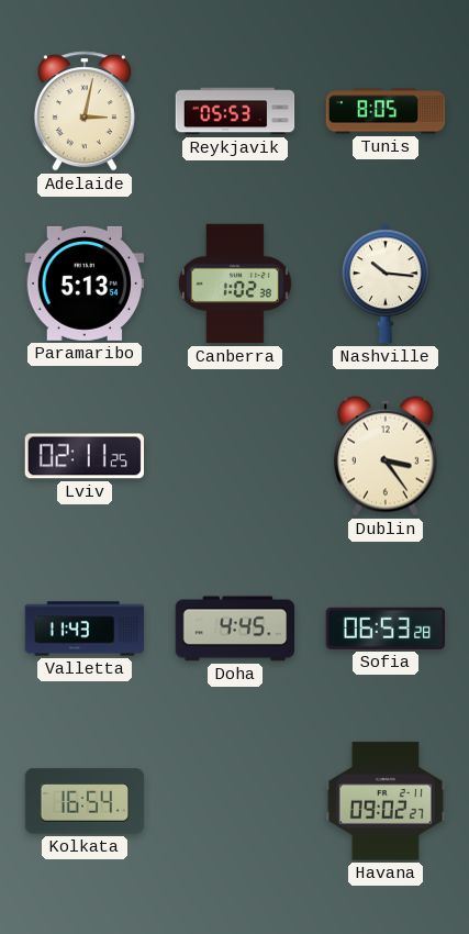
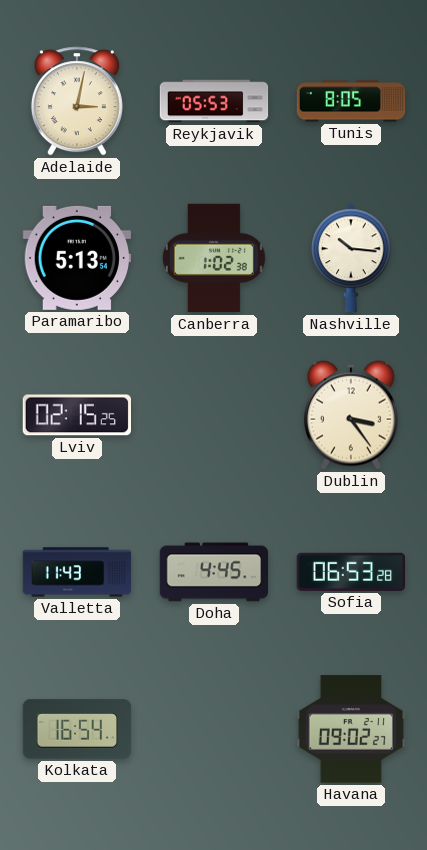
Lviv: 02:11 -> 02:15 (76, 415)
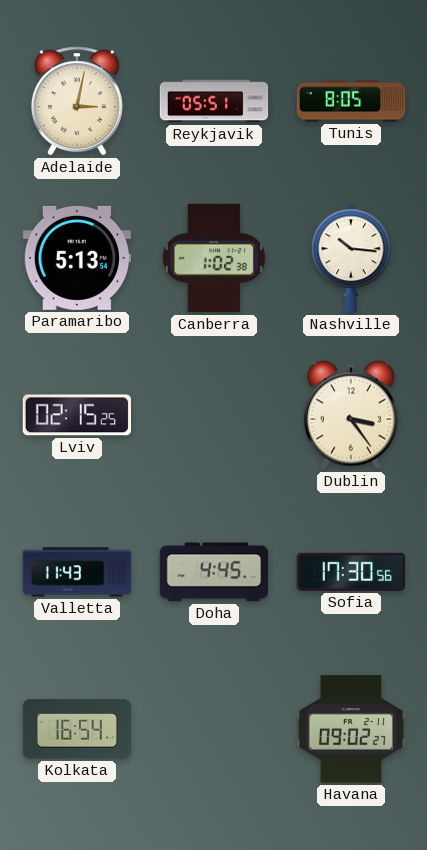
Reykjavik: 05:53 -> 05:51 (214, 101)
Sofia: 06:53 -> 17:30 (350, 572)
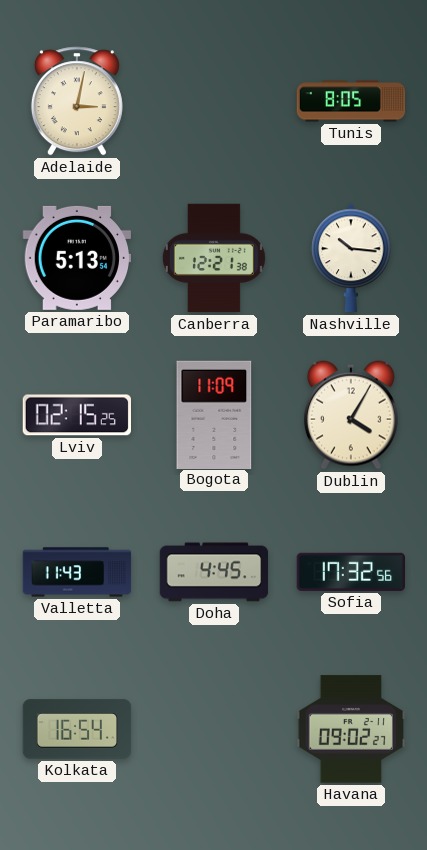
Reykjavik: 05:51 -> none (214, 101)
Canberra: 1:02 -> 12:21 (214, 258)
Bogota: none -> 11:09 (214, 414)
Dublin: 3:24 -> 4:05 (351, 415)
Sofia: 17:30 -> 17:32 (350, 572)
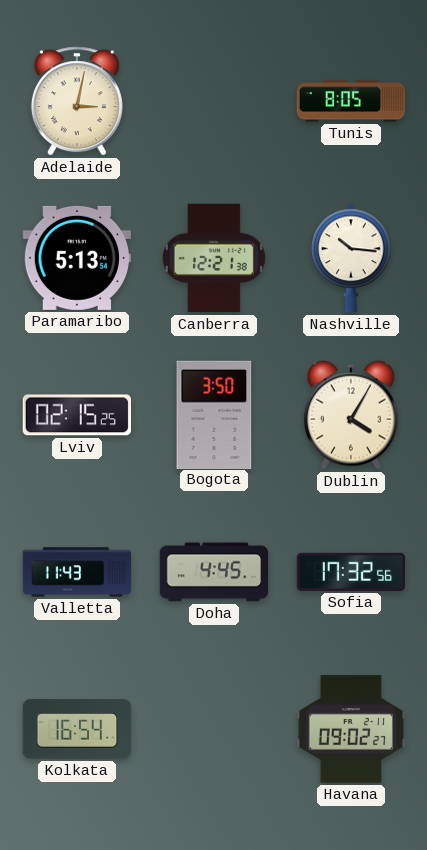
Bogota: 11:09 -> 3:50 (214, 414)
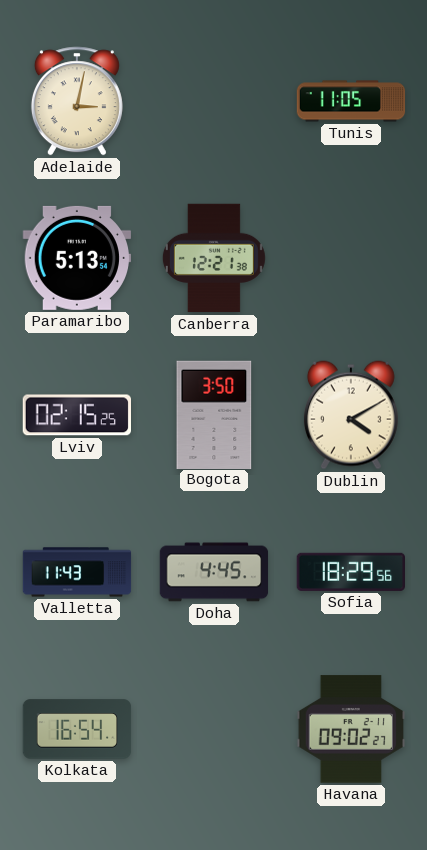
Tunis: 8:05 -> 11:05 (351, 101)
Nashville: 10:16 -> none (351, 258)
Dublin: 4:05 -> 4:10 (351, 415)
Sofia: 17:32 -> 18:29 (350, 572)
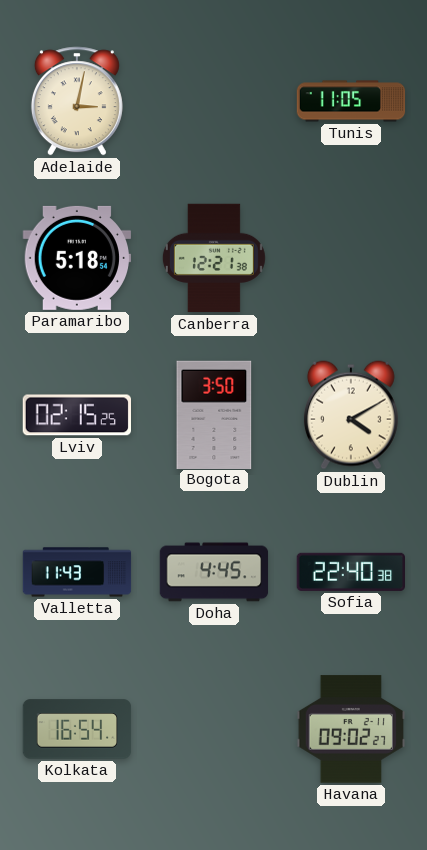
Paramaribo: 5:13 -> 5:18 (76, 258)
Sofia: 18:29 -> 22:40 (350, 572)
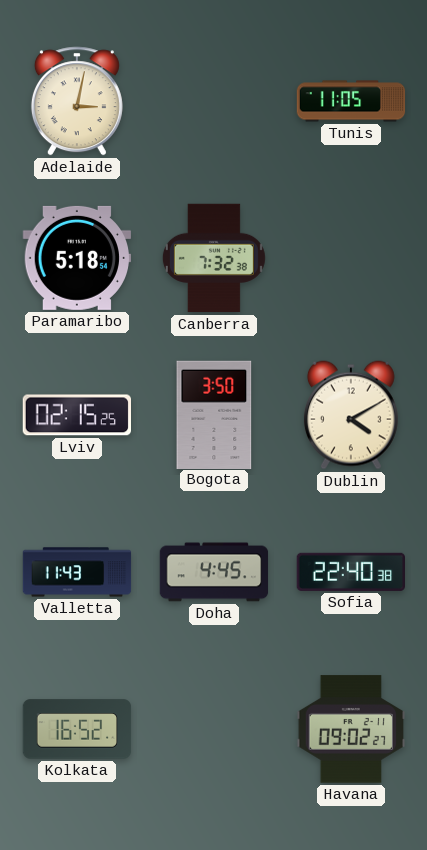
Canberra: 12:21 -> 7:32 (214, 258)
Kolkata: 16:54 -> 16:52 (77, 729)
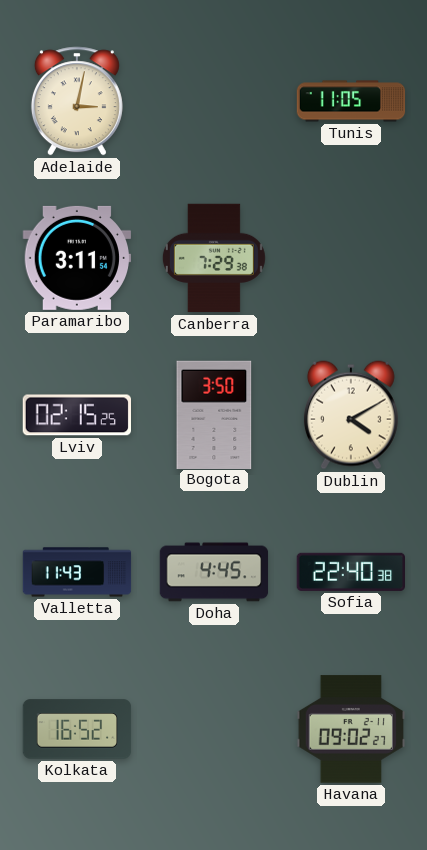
Paramaribo: 5:18 -> 3:11 (76, 258)
Canberra: 7:32 -> 7:29 (214, 258)
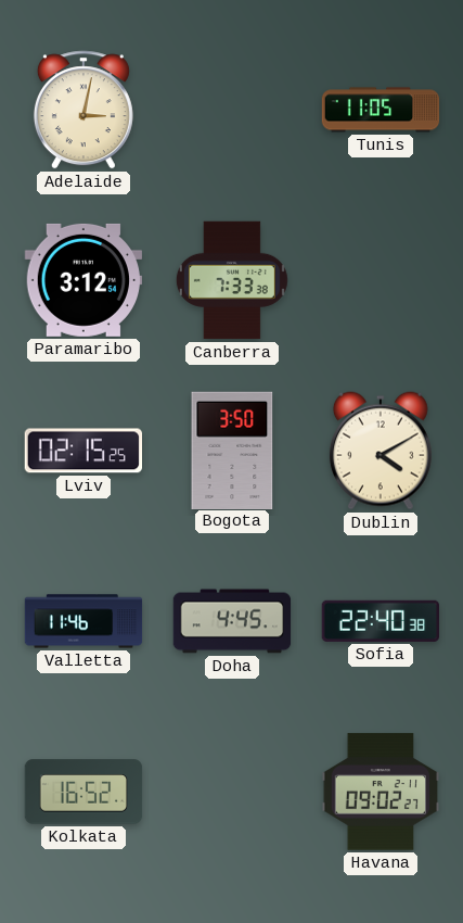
Paramaribo: 3:11 -> 3:12 (82, 280)
Canberra: 7:29 -> 7:33 (232, 280)
Valletta: 11:43 -> 11:46 (83, 621)
